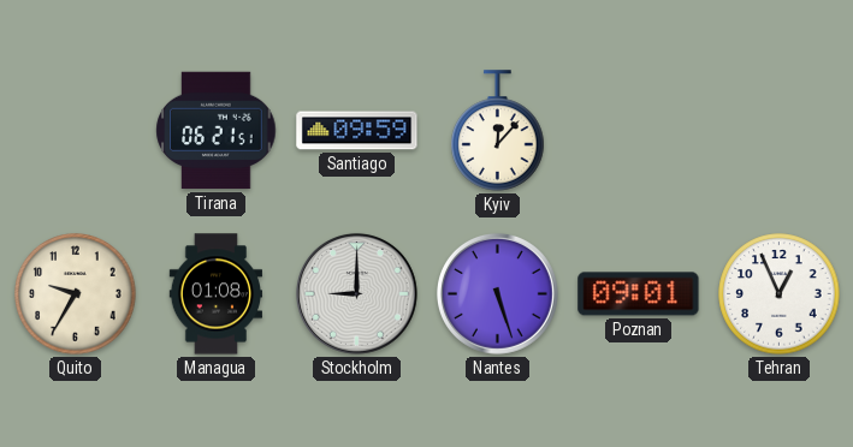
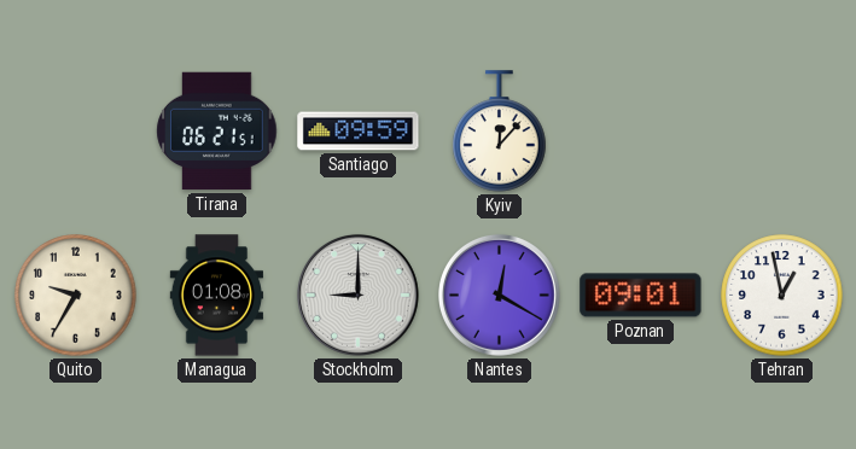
Nantes: 5:27 -> 12:20 (499, 295)
Tehran: 12:56 -> 12:58 (782, 296)
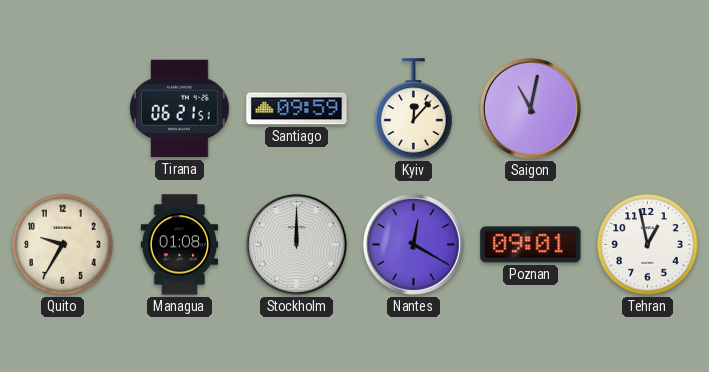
Saigon: none -> 11:02 (530, 108)
Stockholm: 9:00 -> 12:00 (296, 244)
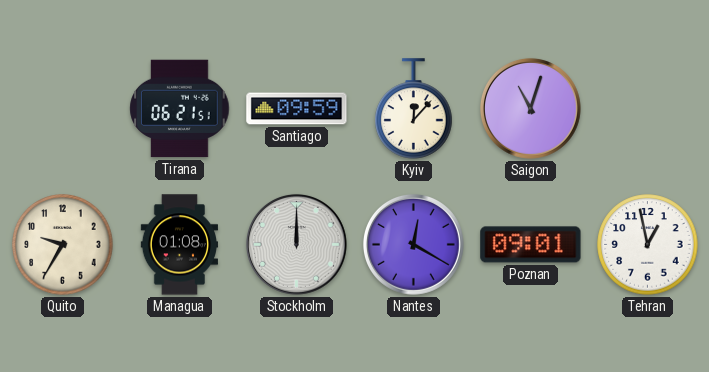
Saigon: 11:02 -> 11:03 (530, 108)
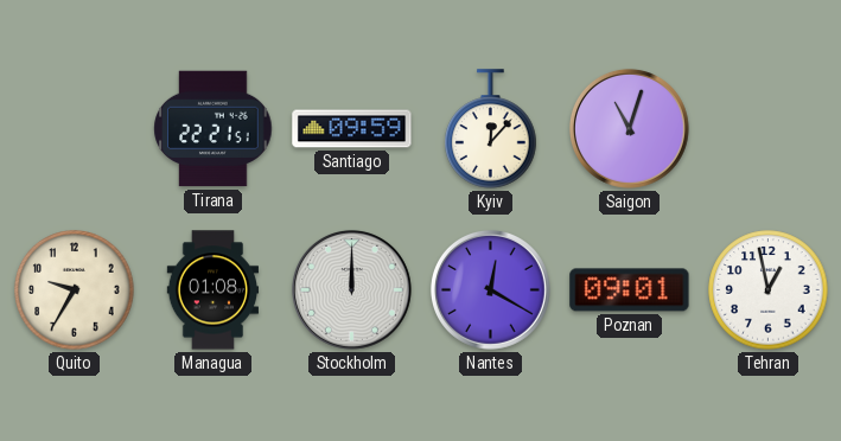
Tirana: 06:21 -> 22:21 (214, 129)
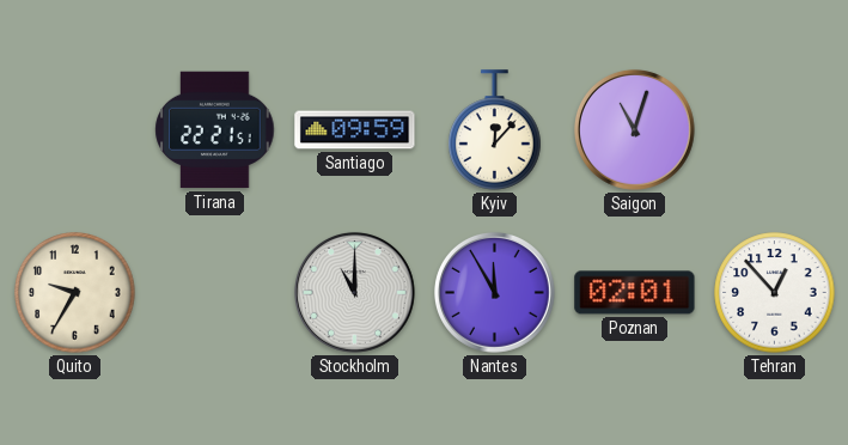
Managua: 01:08 -> none (212, 290)
Stockholm: 12:00 -> 11:00 (354, 292)
Nantes: 12:20 -> 11:55 (494, 292)
Poznan: 09:01 -> 02:01 (635, 293)
Tehran: 12:58 -> 12:53 (775, 293)
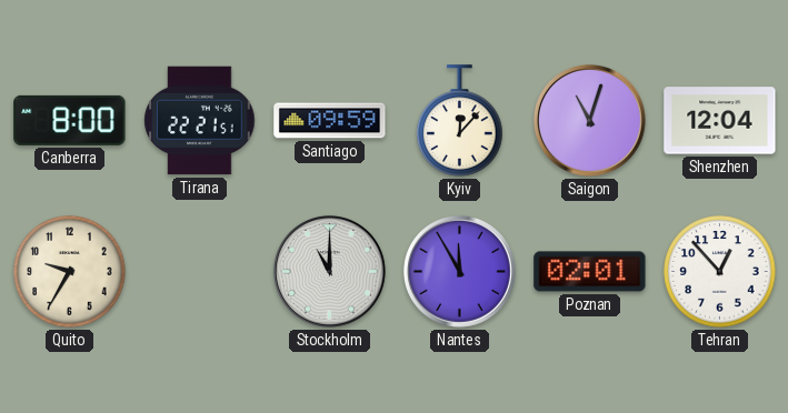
Canberra: none -> 8:00 (70, 120)
Shenzhen: none -> 12:04 (720, 121)
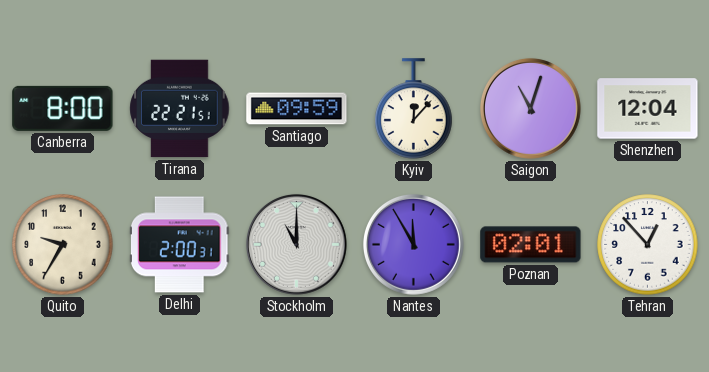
Delhi: none -> 2:00 (179, 245)
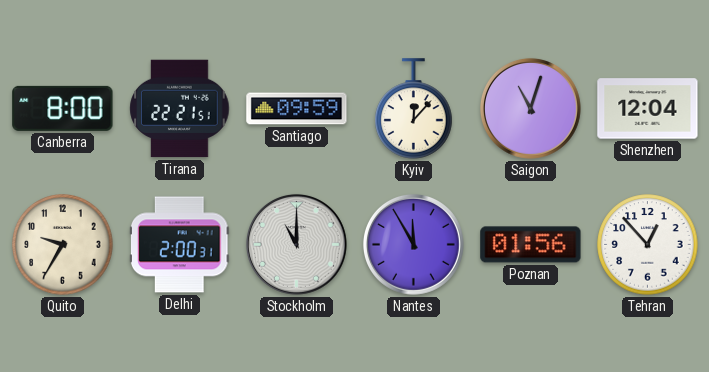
Poznan: 02:01 -> 01:56 (531, 245)
